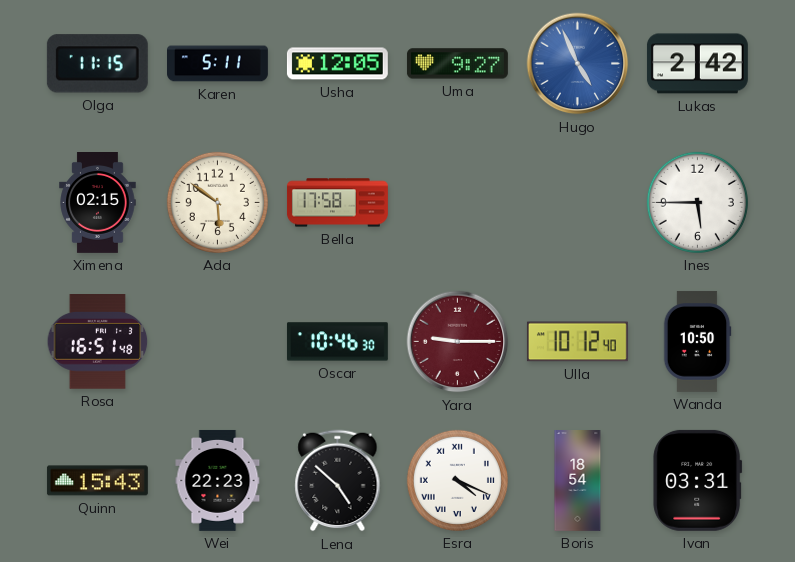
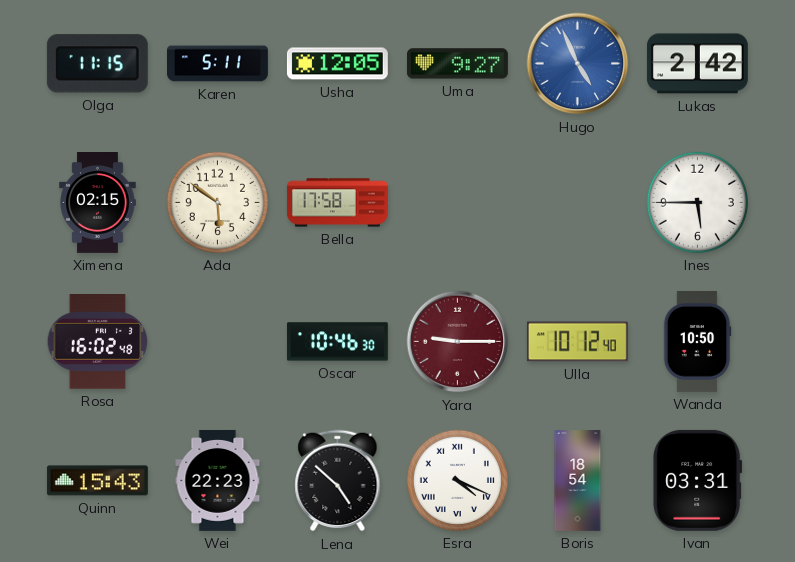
Rosa: 16:51 -> 16:02 (98, 342)
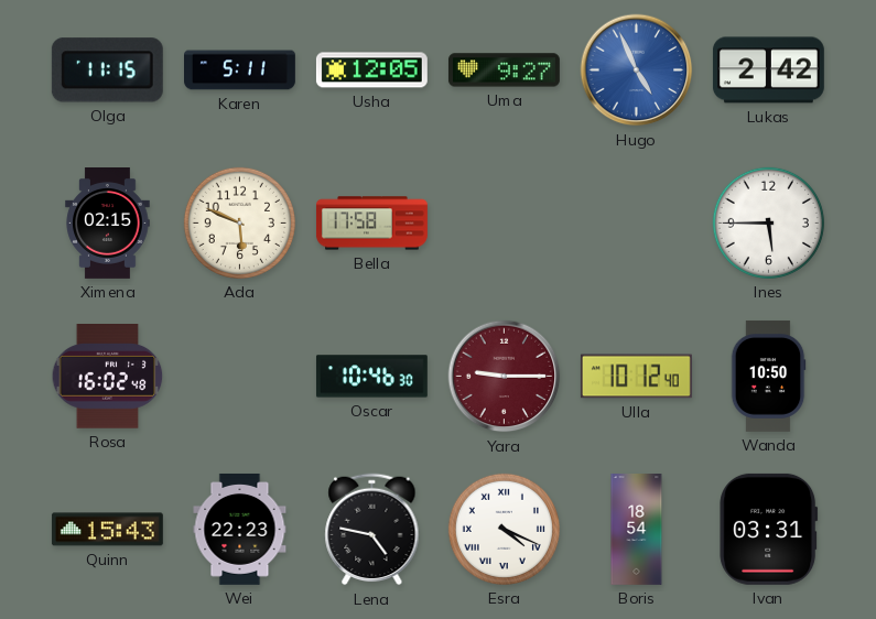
Ada: 5:51 -> 5:49 (239, 222)
Lena: 4:52 -> 4:47 (372, 530)
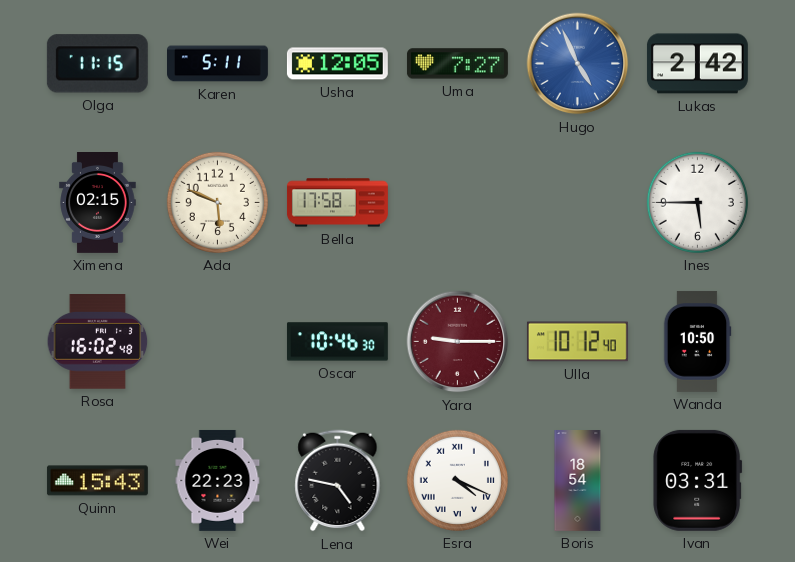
Uma: 9:27 -> 7:27 (457, 64)
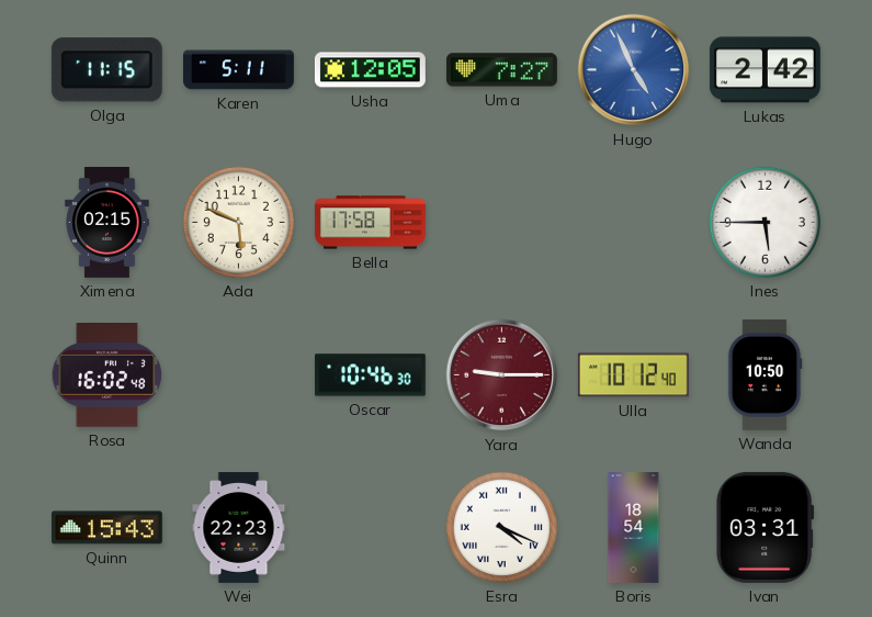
Lena: 4:47 -> none (338, 481)
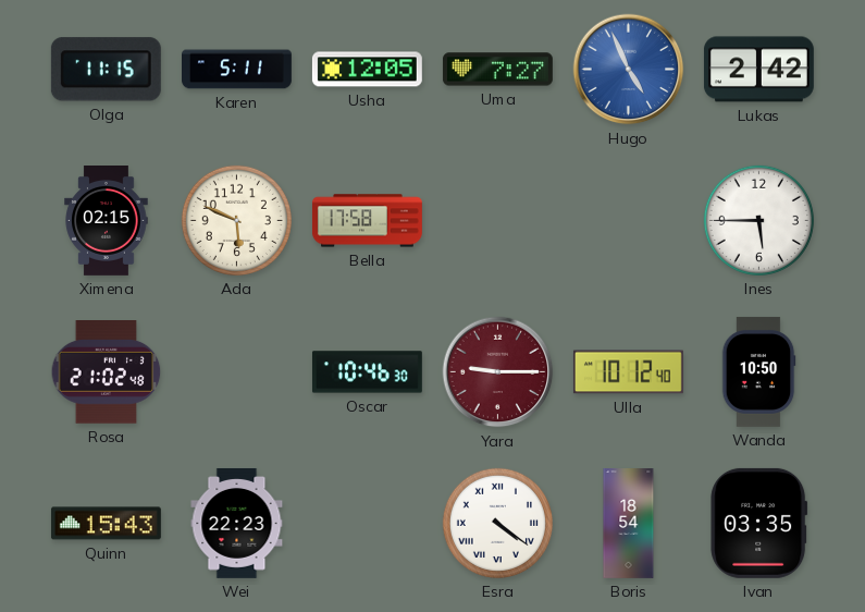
Rosa: 16:02 -> 21:02 (107, 372)
Esra: 4:19 -> 4:21 (497, 523)
Ivan: 03:31 -> 03:35 (759, 523)
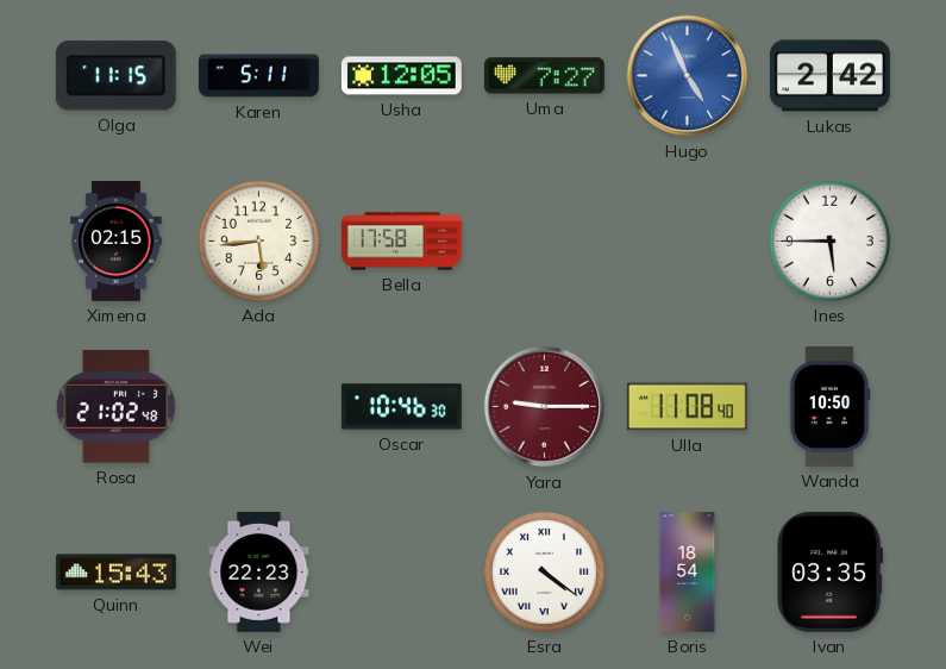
Ada: 5:49 -> 5:44 (258, 240)
Ulla: 10:12 -> 11:08 (687, 407)
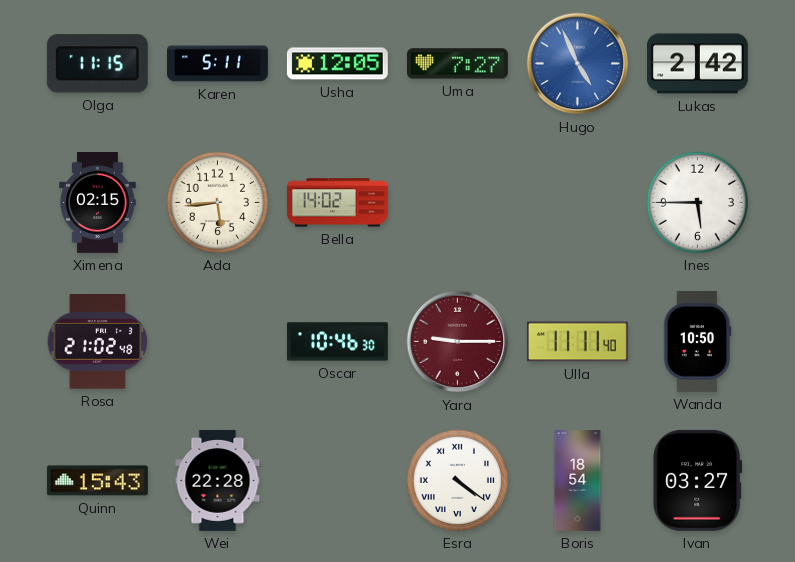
Bella: 17:58 -> 14:02 (338, 203)
Ulla: 11:08 -> 11:11 (577, 342)
Wei: 22:23 -> 22:28 (218, 481)
Ivan: 03:35 -> 03:27 (698, 480)
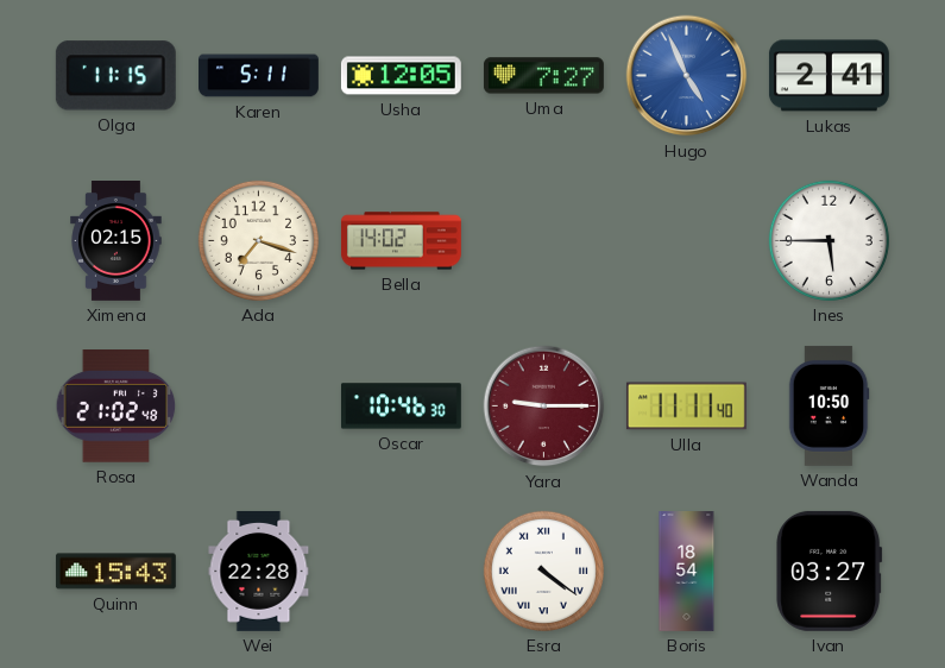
Lukas: 2:42 -> 2:41 (829, 76)
Ada: 5:44 -> 7:18 (258, 240)
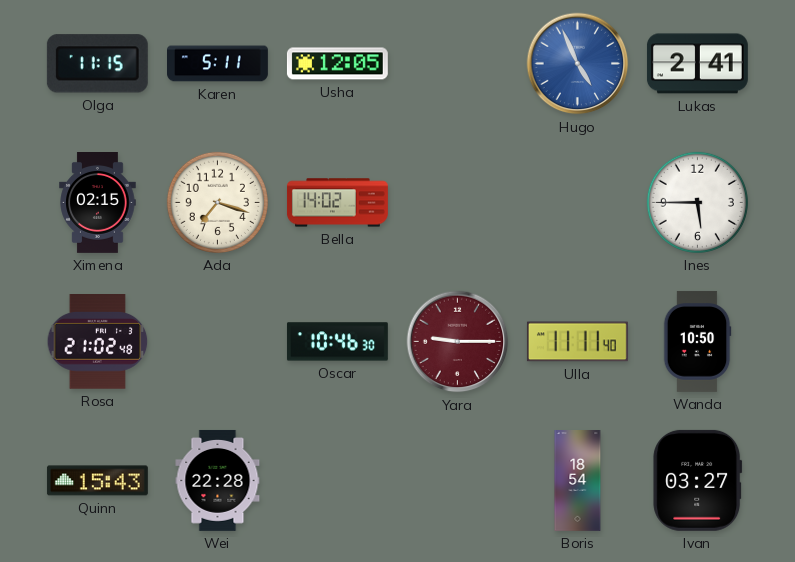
Uma: 7:27 -> none (543, 76)
Esra: 4:21 -> none (543, 571)
